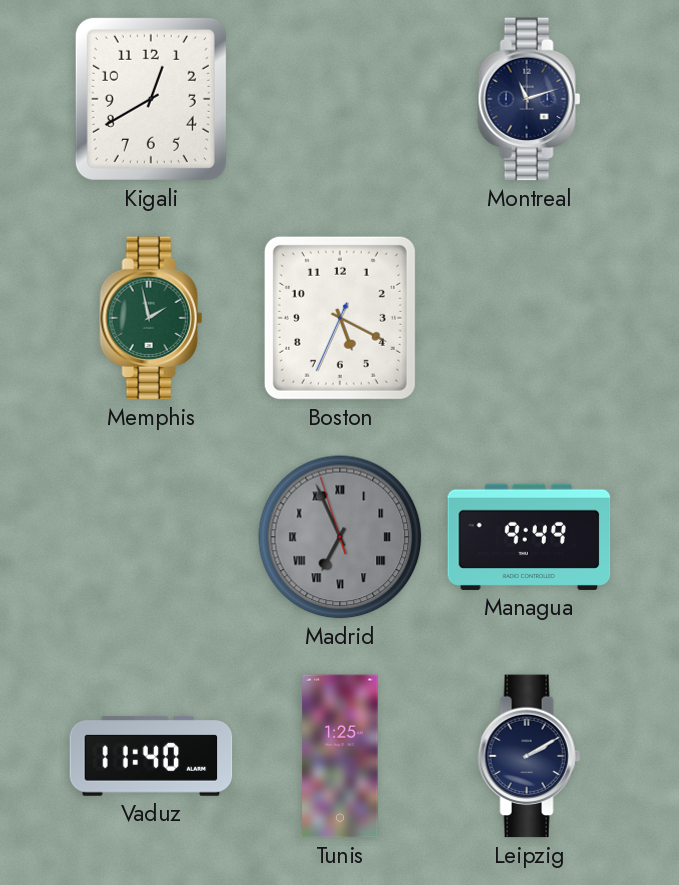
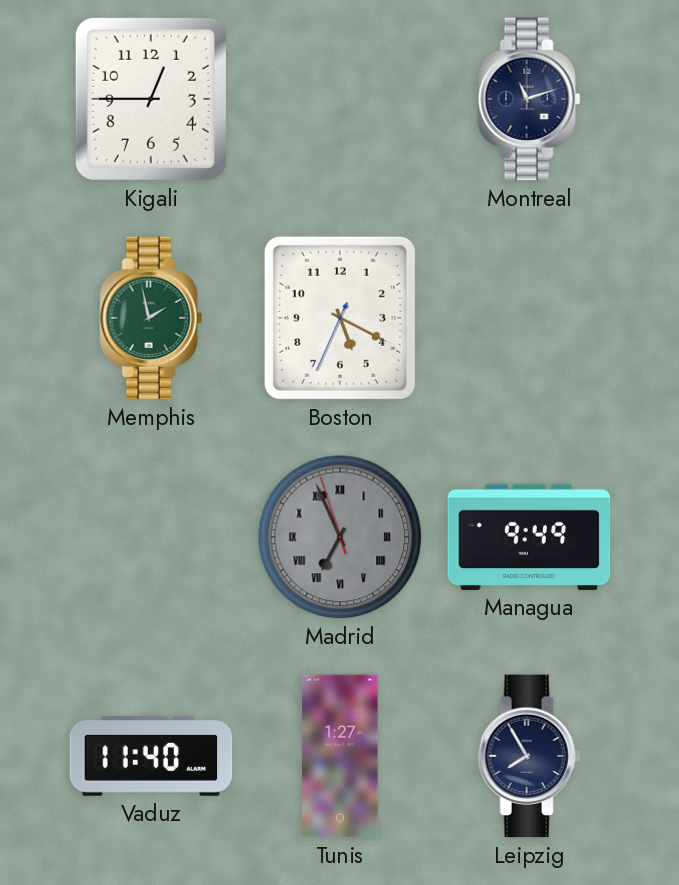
Kigali: 12:40 -> 12:45 (151, 99)
Tunis: 1:25 -> 1:27 (340, 756)
Leipzig: 2:10 -> 7:55 (529, 756)
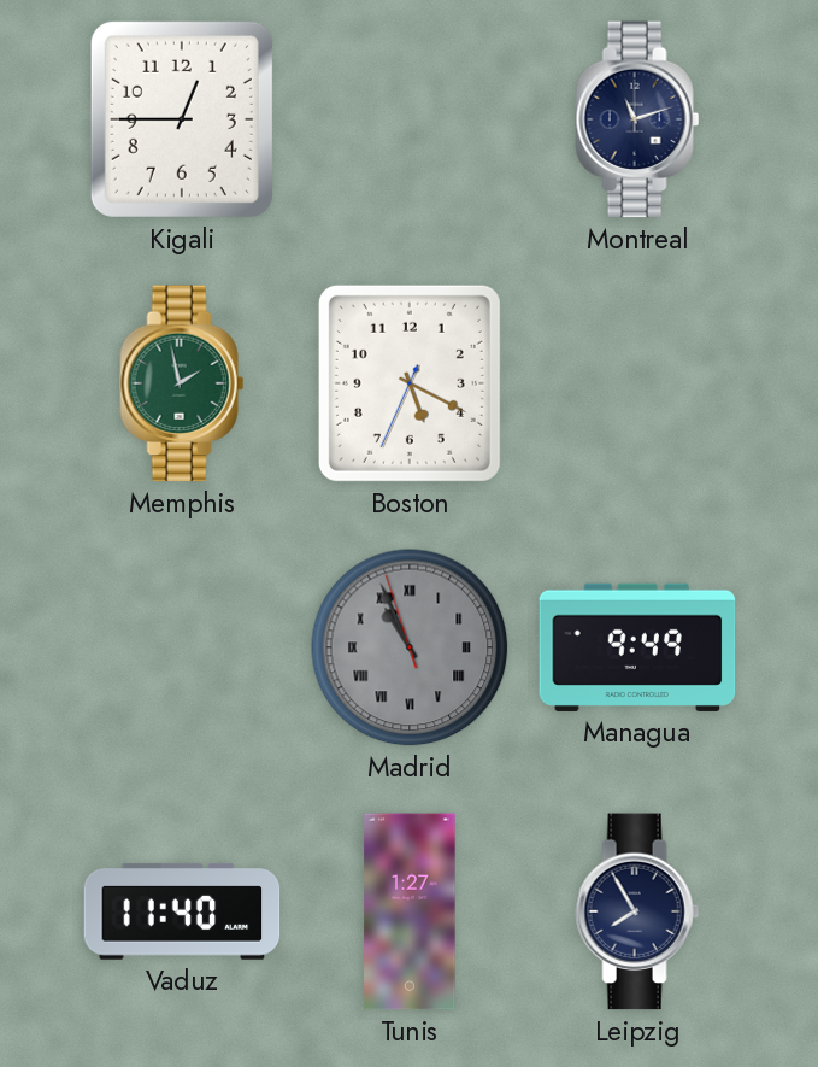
Madrid: 6:55 -> 10:55 (410, 647)
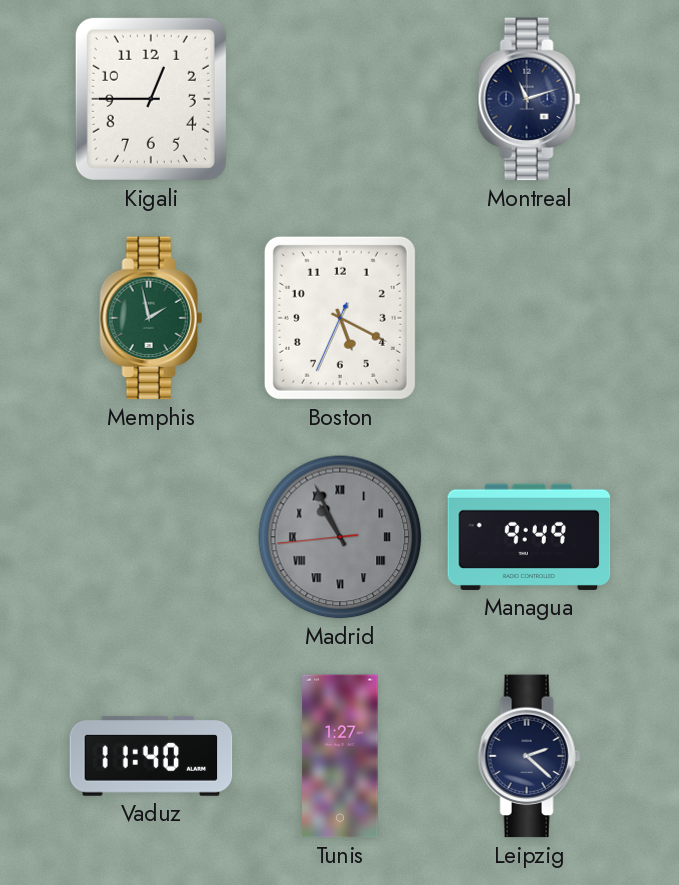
Madrid: 10:55:57 -> 10:55:44 (340, 537)
Leipzig: 7:55 -> 2:22 (529, 756)
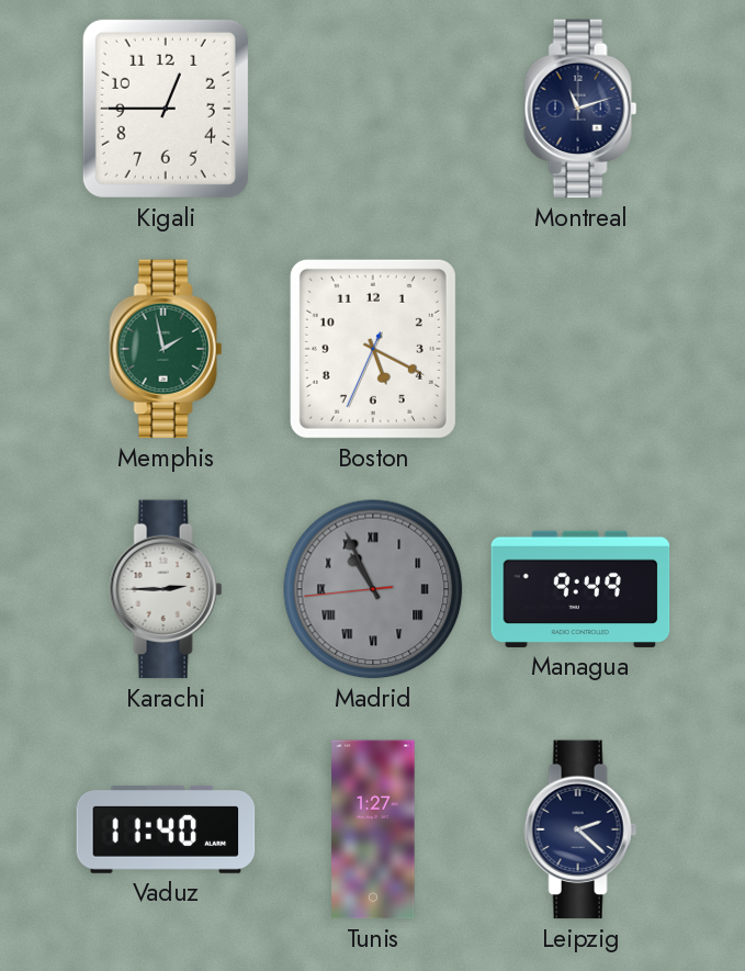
Karachi: none -> 2:45 (166, 589)
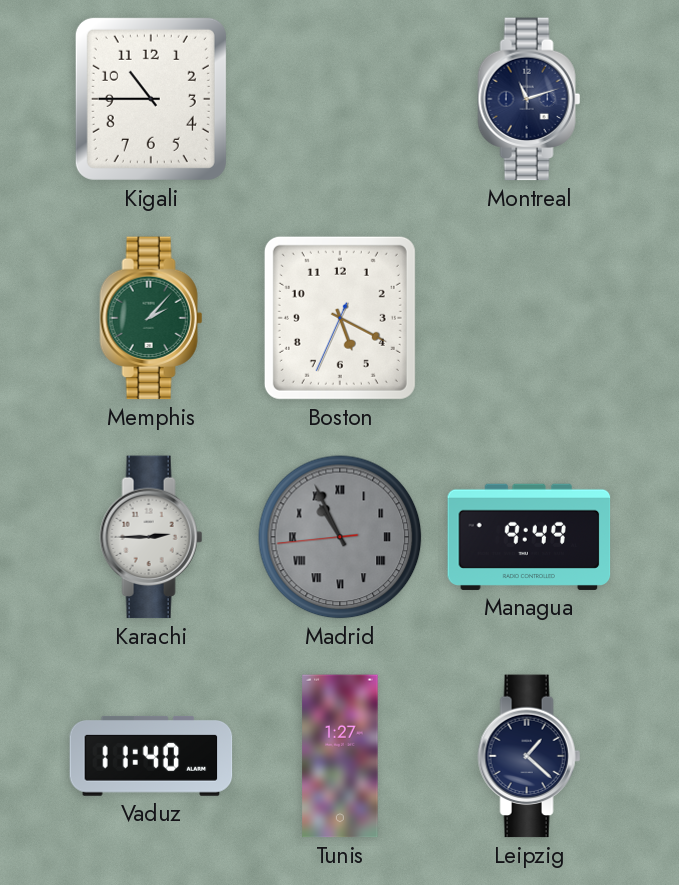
Kigali: 12:45 -> 10:45 (151, 99)
Memphis: 1:58 -> 2:07 (151, 318)
Leipzig: 2:22 -> 1:22 (529, 756)
